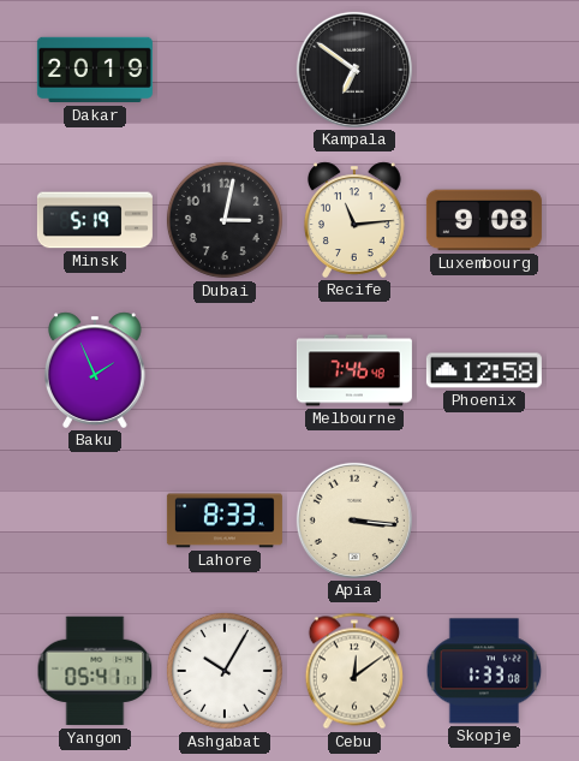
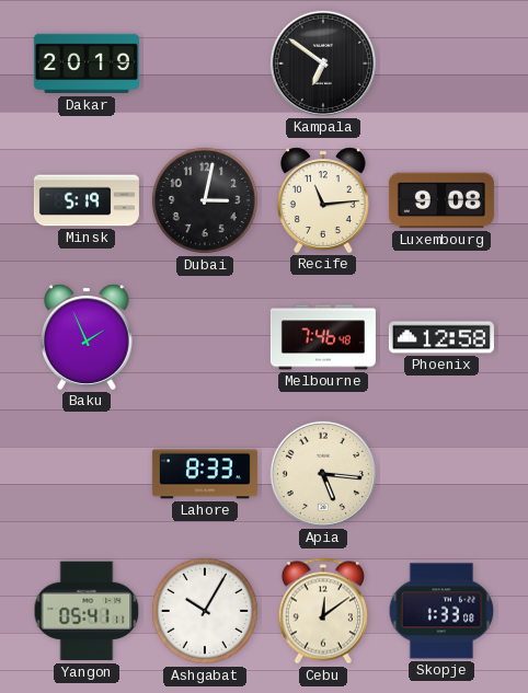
Apia: 3:16 -> 5:16 (323, 474)
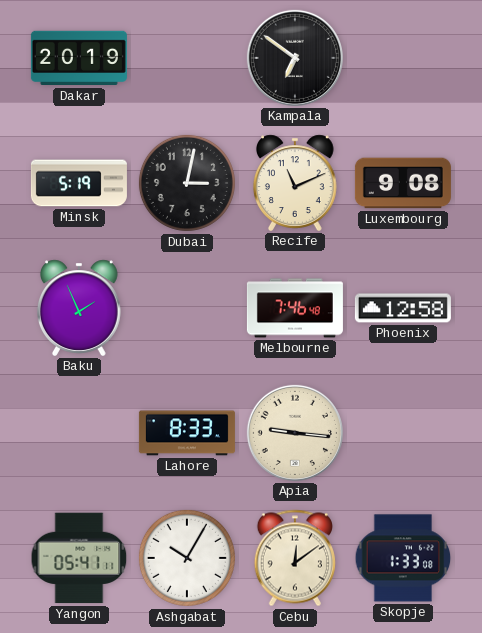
Recife: 11:14 -> 11:11 (295, 183)
Apia: 5:16 -> 9:16 (295, 433)
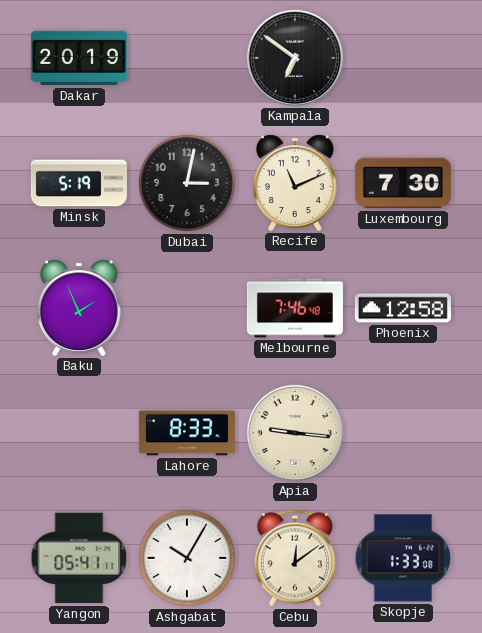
Luxembourg: 9:08 -> 7:30 (403, 183)
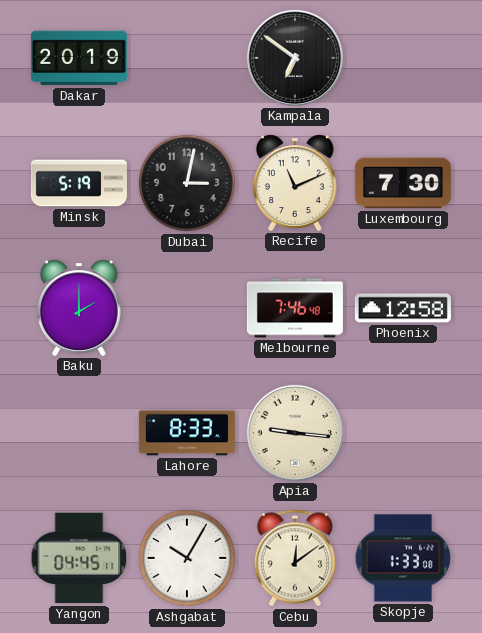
Baku: 1:56 -> 2:00 (79, 308)
Yangon: 05:41 -> 04:45 (79, 558)
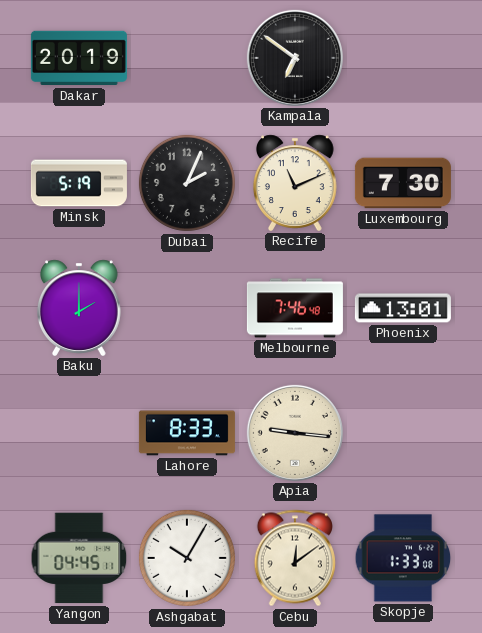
Dubai: 3:02 -> 2:04 (187, 183)
Phoenix: 12:58 -> 13:01 (403, 308)
